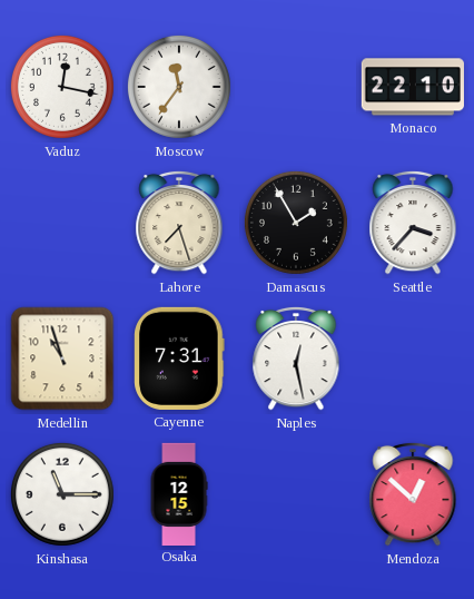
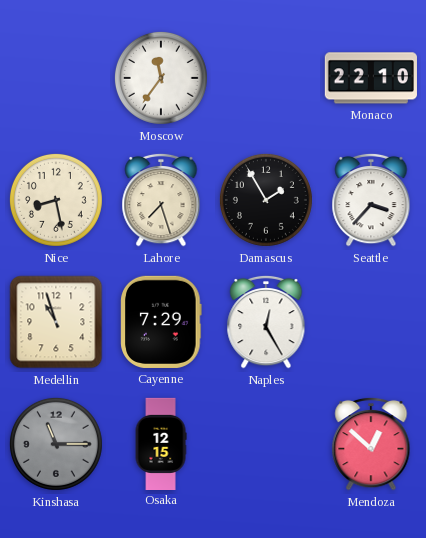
Vaduz: 12:17 -> none (62, 87)
Nice: none -> 8:28 (56, 200)
Cayenne: 7:31 -> 7:29 (161, 322)
Naples: 12:28 -> 12:25 (266, 322)
Kinshasa dial: white -> grey (56, 444)
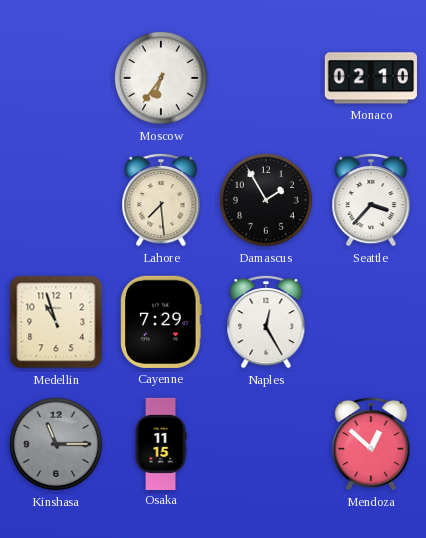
Moscow: 11:36 -> 6:36 (161, 78)
Monaco: 22:10 -> 02:10 (371, 78)
Nice: 8:28 -> none (56, 200)
Lahore: 7:27 -> 7:29 (161, 200)
Osaka: 12:15 -> 11:15 (161, 443)
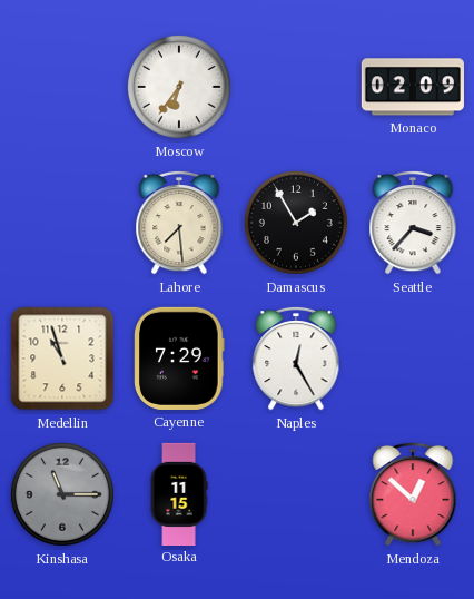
Monaco: 02:10 -> 02:09 (413, 87)
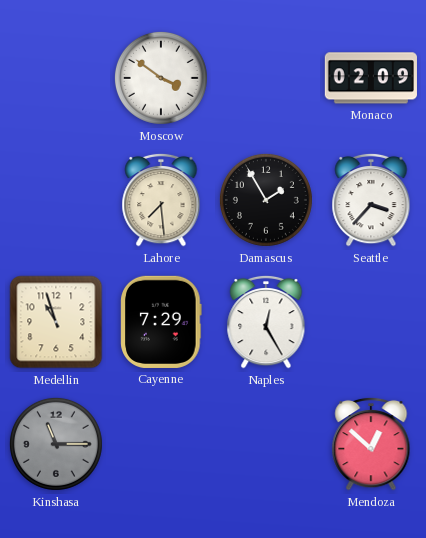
Moscow: 6:36 -> 3:51 (161, 78)
Osaka: 11:15 -> none (179, 493)
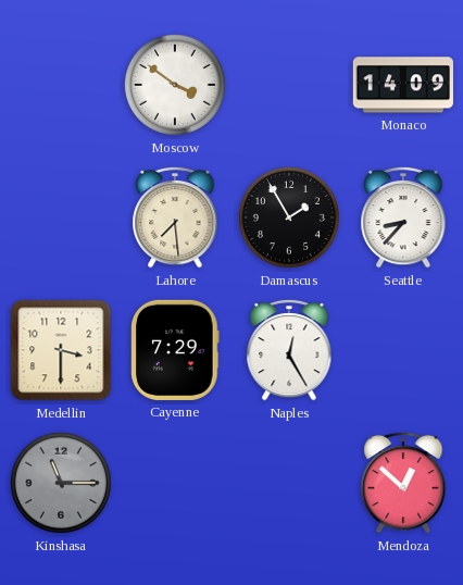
Monaco: 02:09 -> 14:09 (403, 85)
Seattle: 3:37 -> 8:37 (403, 217)
Medellin: 10:57 -> 3:30 (61, 350)
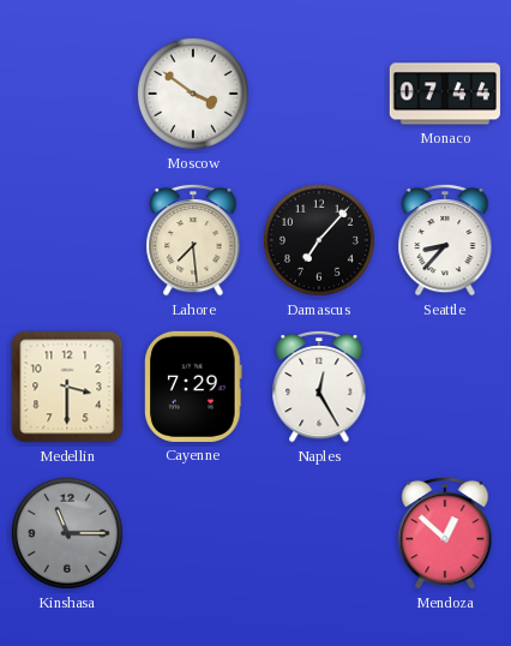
Monaco: 14:09 -> 07:44 (445, 94)
Damascus: 1:55 -> 7:07 (319, 240)
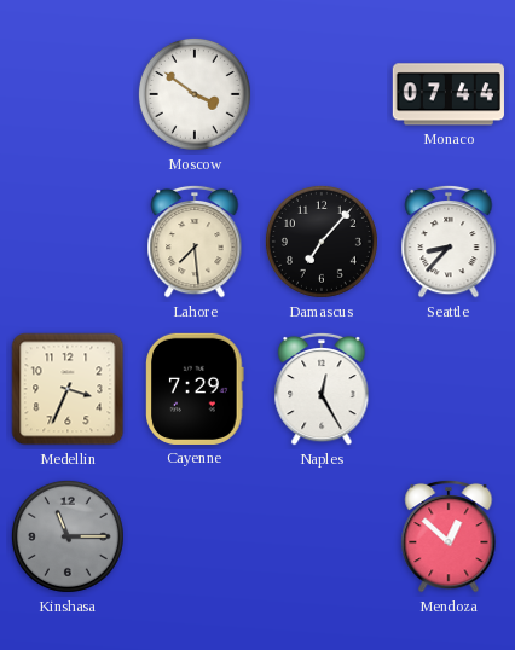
Medellin: 3:30 -> 3:34 (68, 389)
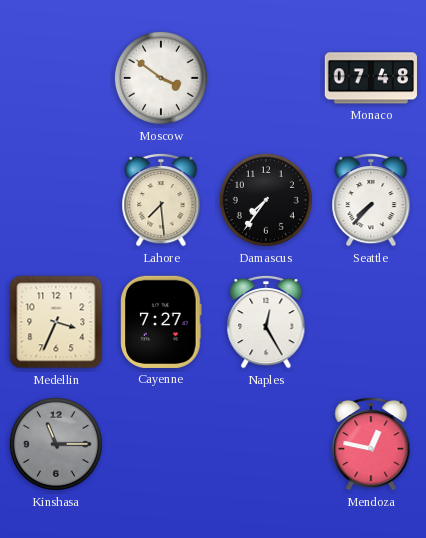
Monaco: 07:44 -> 07:48 (371, 78)
Damascus: 7:07 -> 7:36 (266, 200)
Seattle: 8:37 -> 7:37 (371, 200)
Cayenne: 7:29 -> 7:27 (161, 322)
Mendoza: 12:52 -> 12:47 (371, 444)
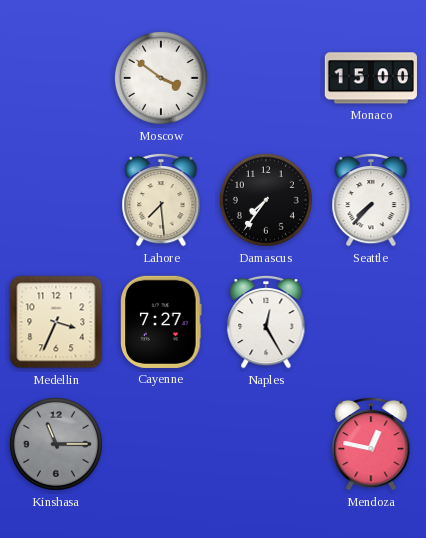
Monaco: 07:48 -> 15:00 (371, 78)
